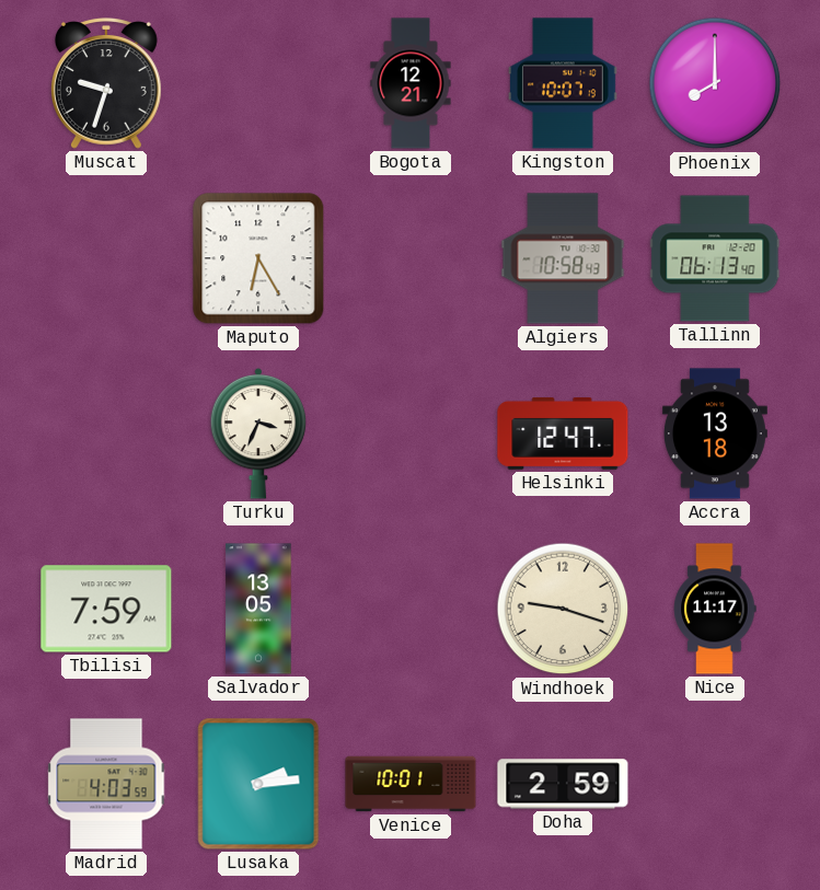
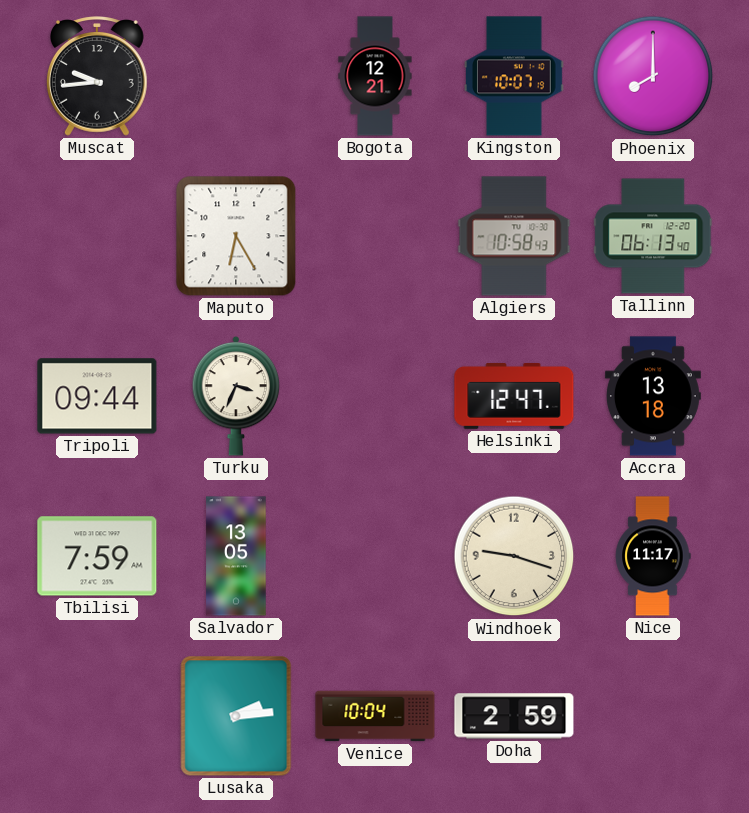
Muscat: 9:33 -> 9:44 (97, 76)
Tripoli: none -> 09:44 (97, 396)
Madrid: 4:03 -> none (106, 784)
Venice: 10:01 -> 10:04 (375, 716)
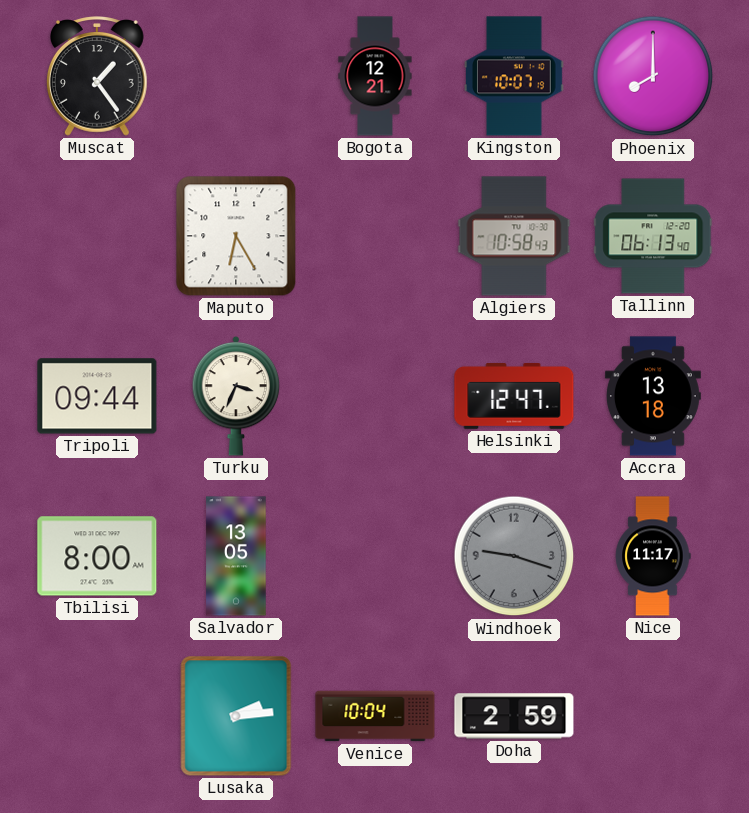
Muscat: 9:44 -> 1:24 (97, 76)
Tbilisi: 7:59 -> 8:00 (97, 556)
Windhoek dial: cream -> grey (514, 556)
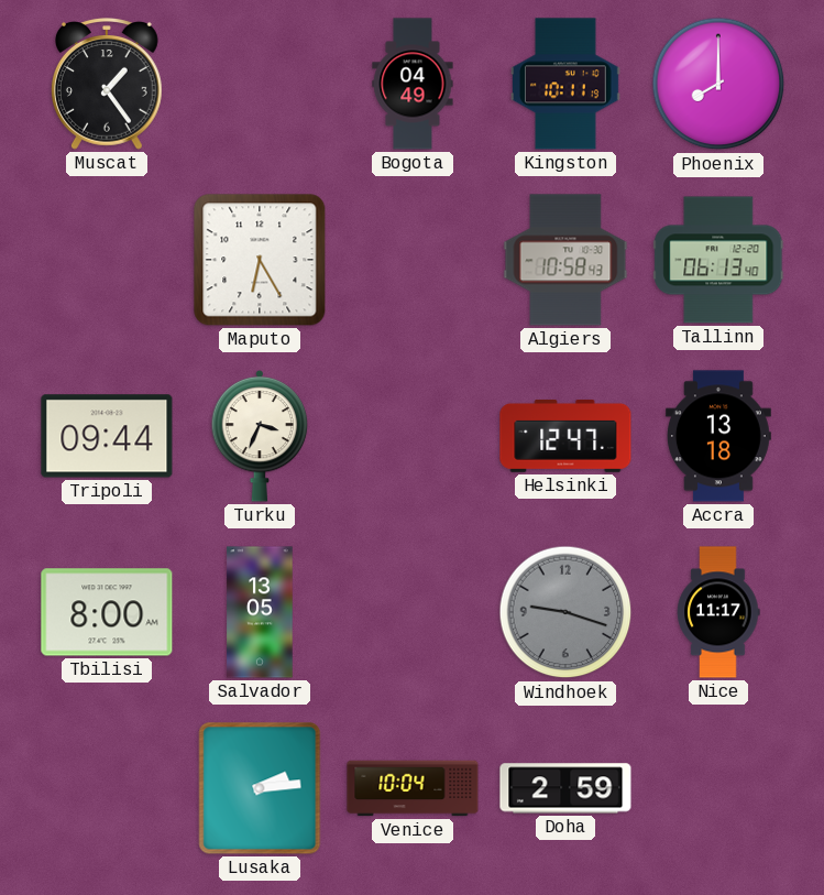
Bogota: 12:21 -> 04:49 (413, 84)
Kingston: 10:07 -> 10:11 (567, 84)
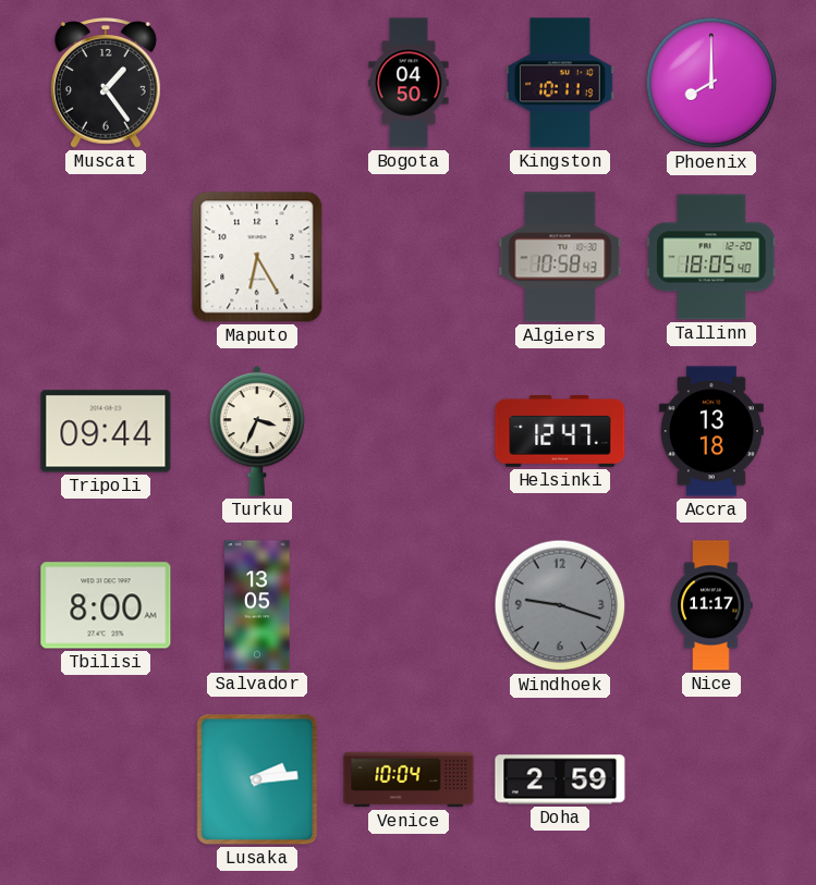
Bogota: 04:49 -> 04:50 (409, 83)
Tallinn: 06:13 -> 18:05 (711, 257)
